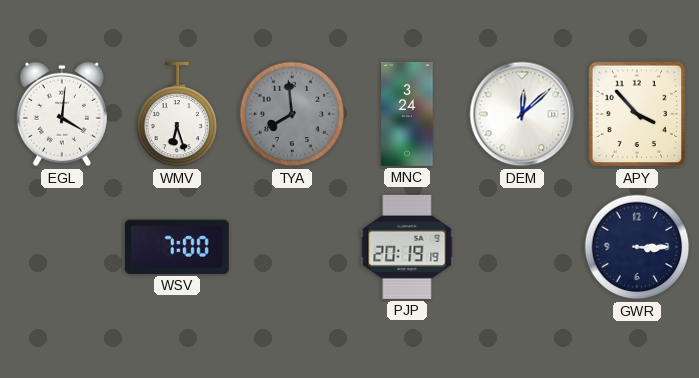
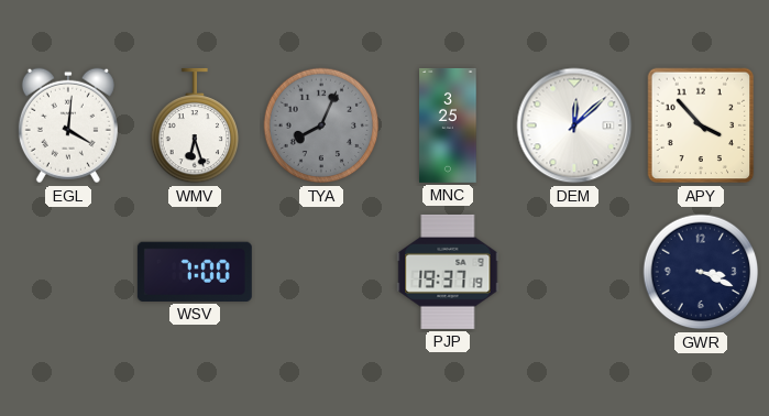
TYA: 7:59 -> 8:04 (321, 125)
MNC: 3:24 -> 3:25 (448, 125)
PJP: 20:19 -> 19:37 (448, 272)
GWR: 3:15 -> 3:19 (701, 272)
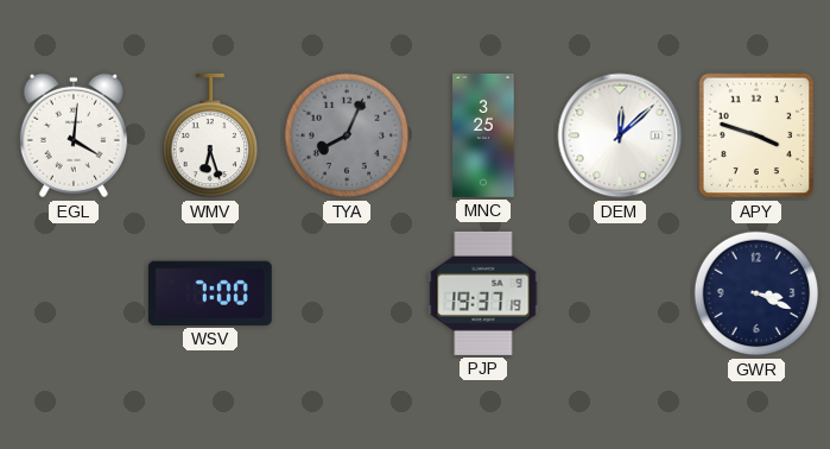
APY: 3:53 -> 3:48 (756, 135)
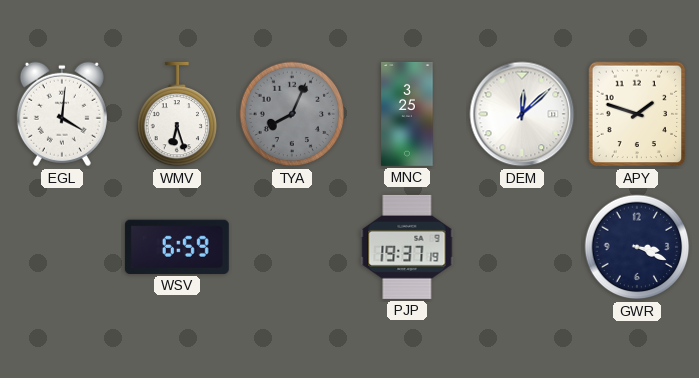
APY: 3:48 -> 1:48 (637, 114)
WSV: 7:00 -> 6:59 (177, 247)
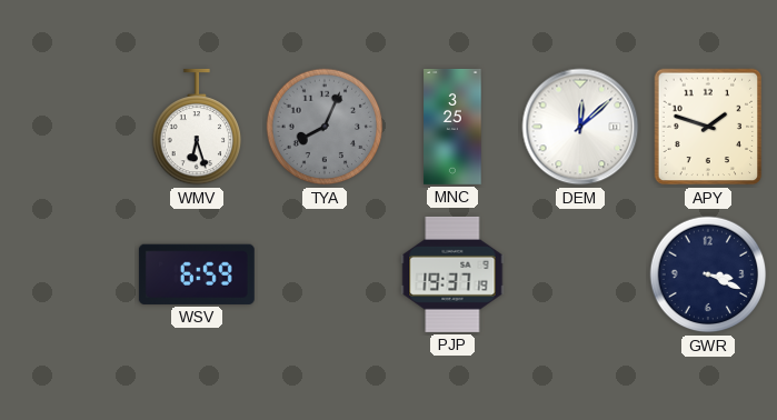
EGL: 4:01 -> none (62, 114)
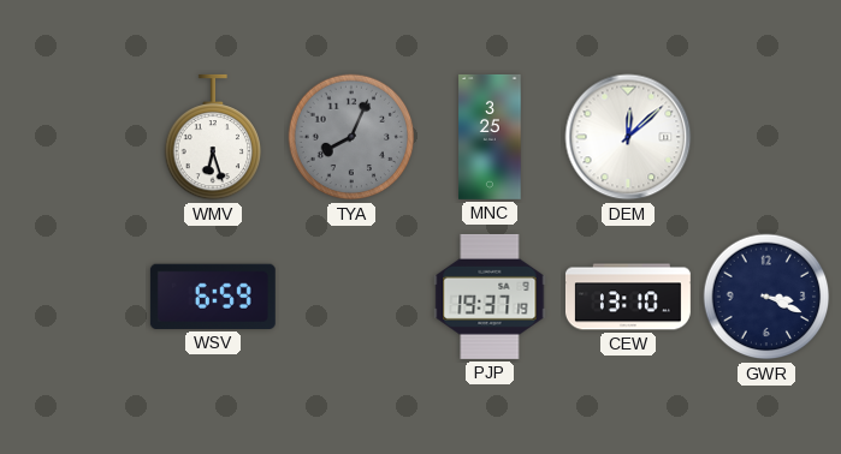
APY: 1:48 -> none (708, 127)
CEW: none -> 13:10 (628, 297)
